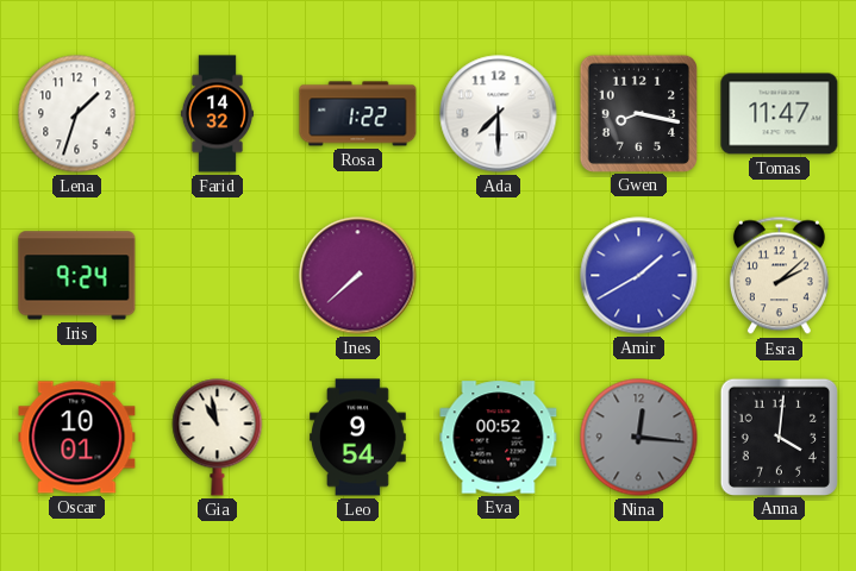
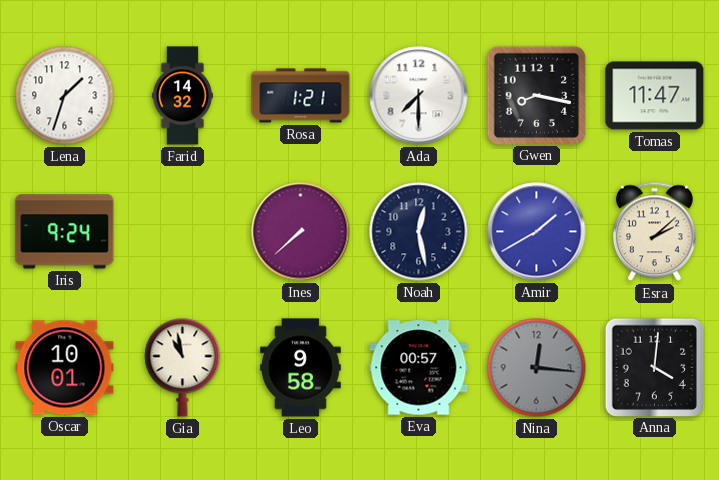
Rosa: 1:22 -> 1:21 (301, 96)
Noah: none -> 12:28 (419, 232)
Leo: 9:54 -> 9:58 (301, 368)
Eva: 00:52 -> 00:57 (419, 368)
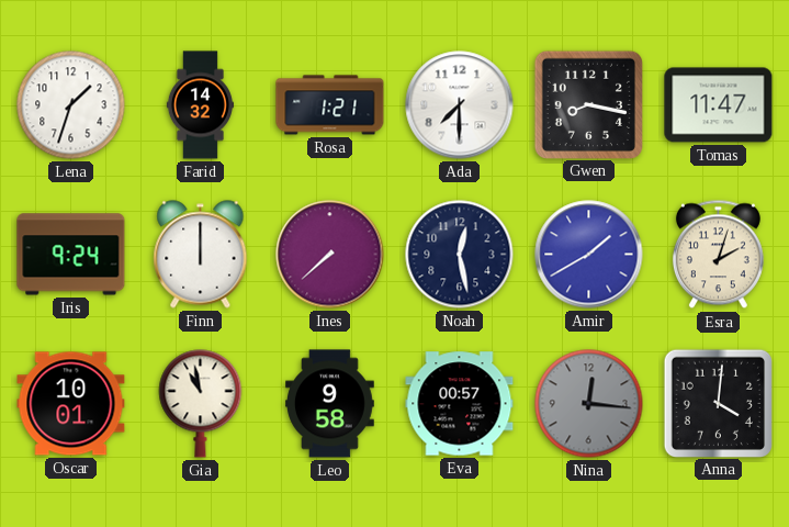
Finn: none -> 12:00 (201, 255)
Esra: 2:08 -> 2:03 (718, 255)
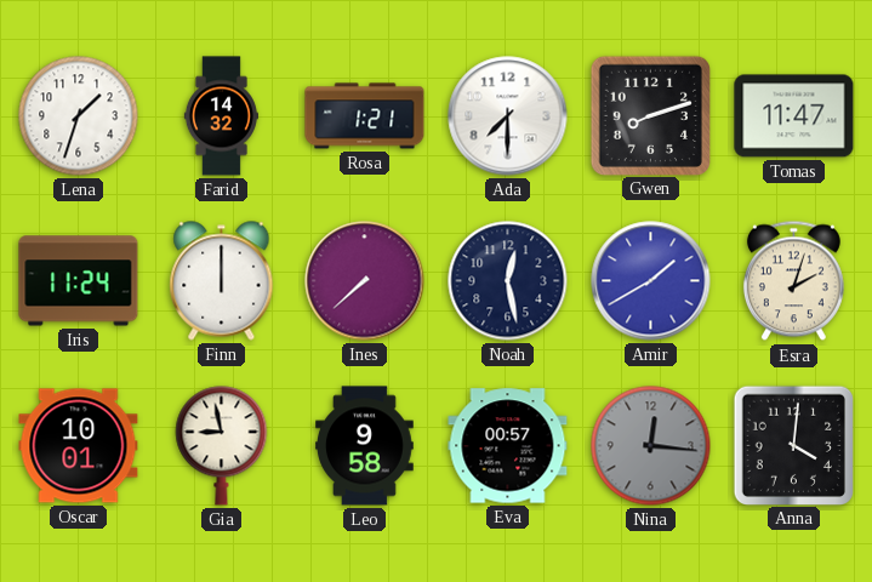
Gwen: 8:17 -> 8:12 (650, 115)
Iris: 9:24 -> 11:24 (79, 281)
Gia: 10:58 -> 8:58 (222, 446)
